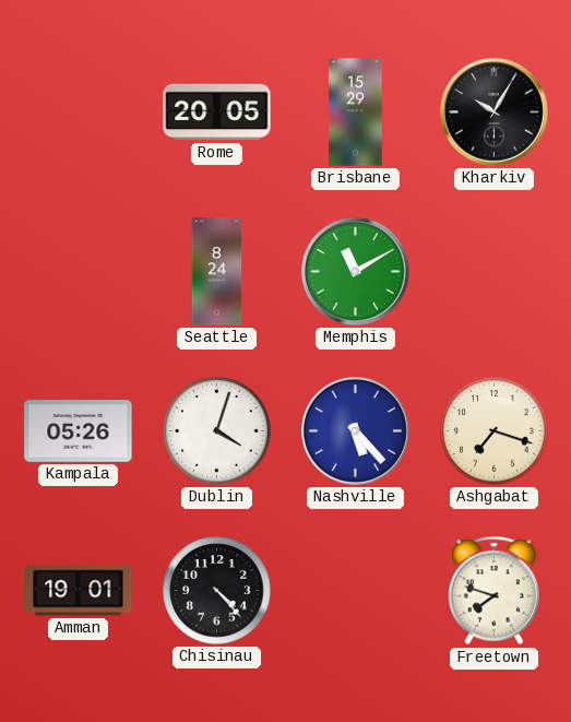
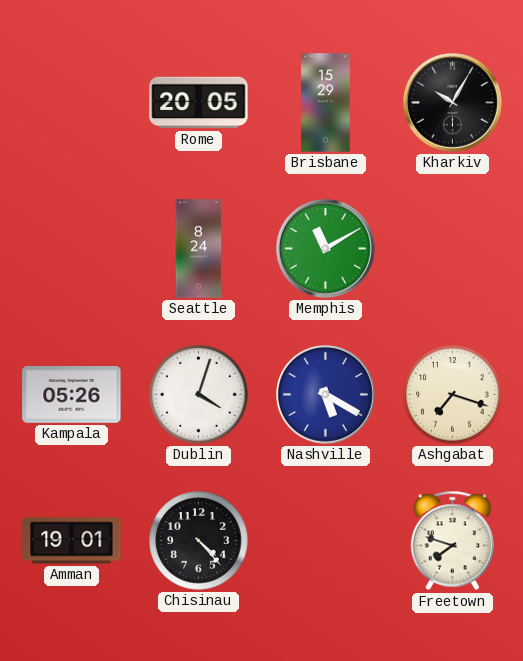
Nashville: 5:23 -> 5:20 (326, 395)
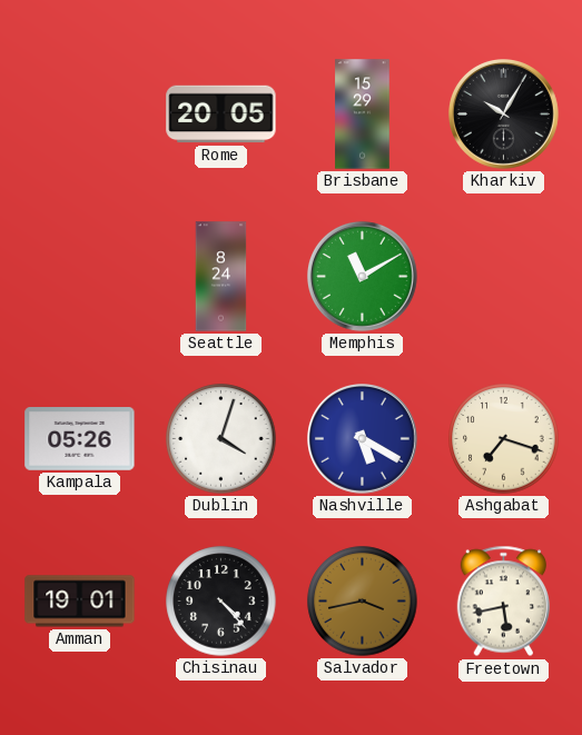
Salvador: none -> 3:43 (363, 602)
Freetown: 7:48 -> 5:43 (503, 602)
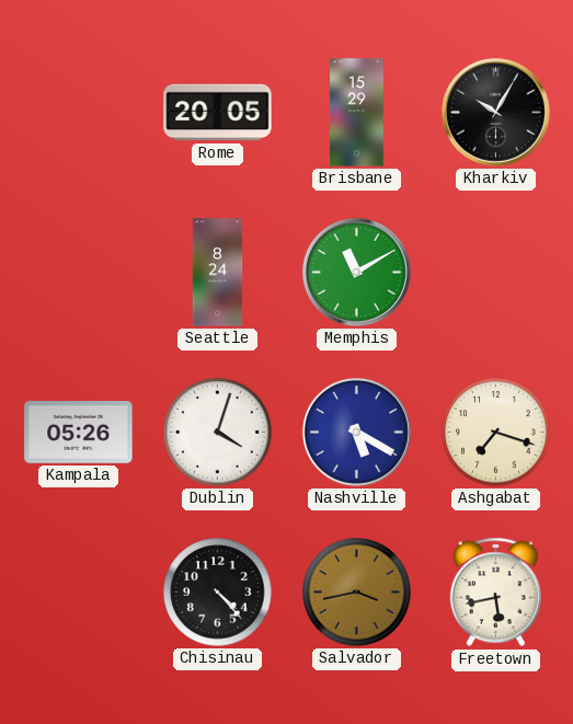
Amman: 19:01 -> none (80, 602)
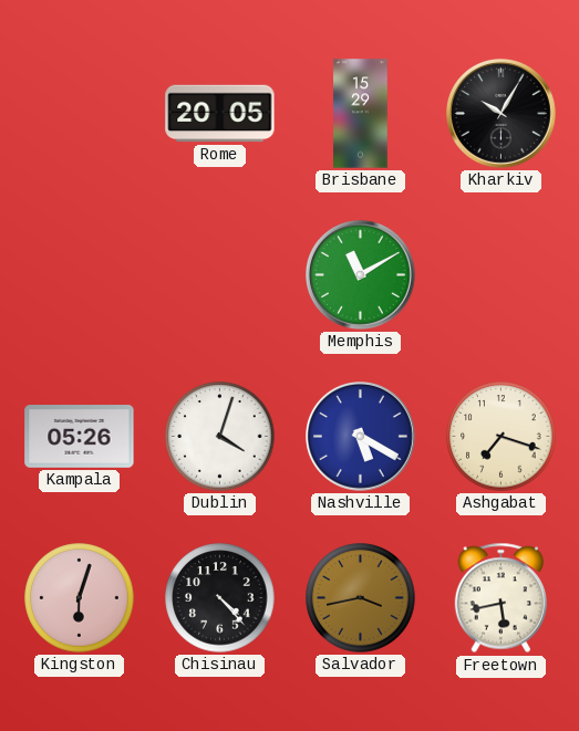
Seattle: 8:24 -> none (218, 273)
Kingston: none -> 6:03 (80, 598)
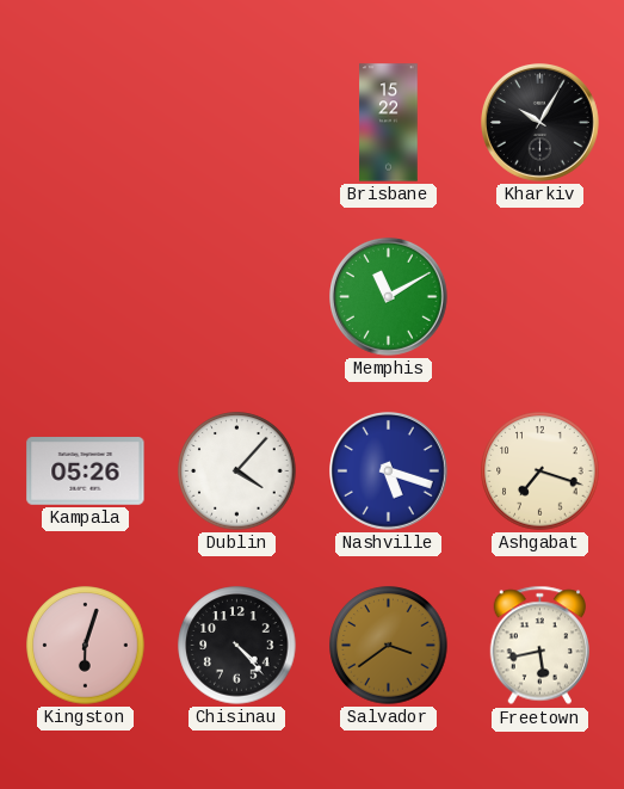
Rome: 20:05 -> none (220, 114)
Brisbane: 15:29 -> 15:22 (389, 123)
Dublin: 4:03 -> 4:07 (237, 471)
Nashville: 5:20 -> 5:18 (389, 471)
Salvador: 3:43 -> 3:39 (389, 646)
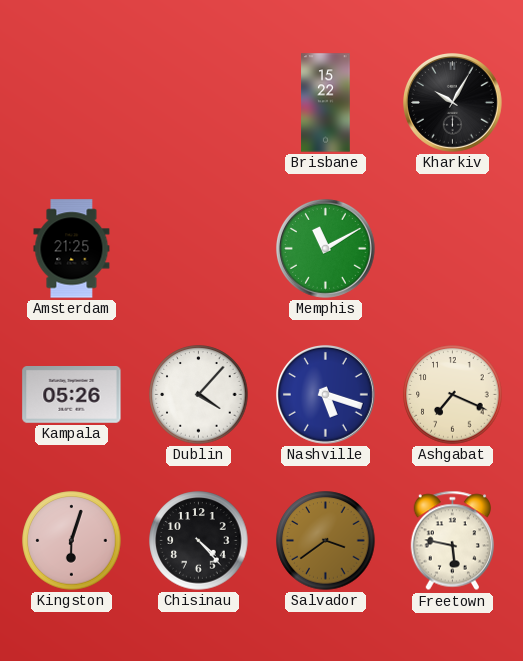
Amsterdam: none -> 21:25 (72, 249)
Ashgabat: 7:18 -> 7:19 (453, 395)
Freetown: 5:43 -> 5:47 (452, 541)
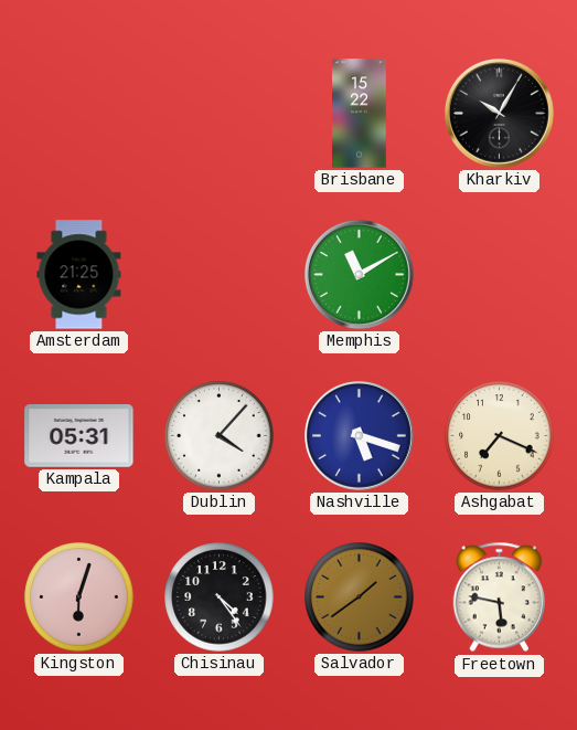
Kampala: 05:26 -> 05:31 (79, 436)
Chisinau: 4:23 -> 4:24 (220, 597)
Salvador: 3:39 -> 1:39 (360, 597)
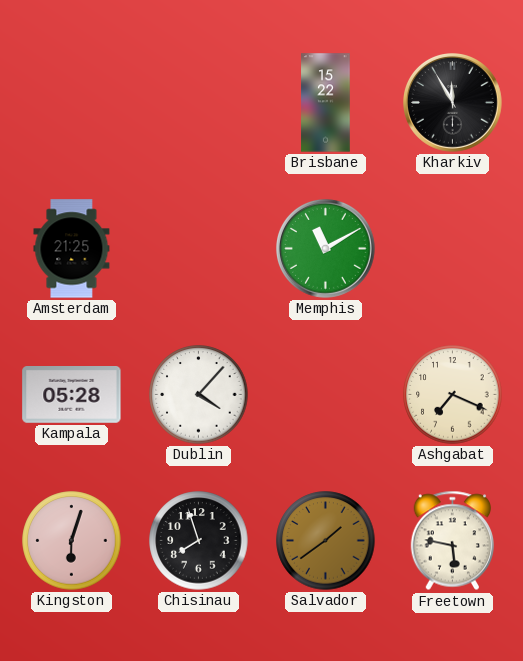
Kharkiv: 10:05 -> 11:55 (453, 103)
Kampala: 05:31 -> 05:28 (72, 395)
Nashville: 5:18 -> none (360, 436)
Chisinau: 4:24 -> 7:57 (199, 541)
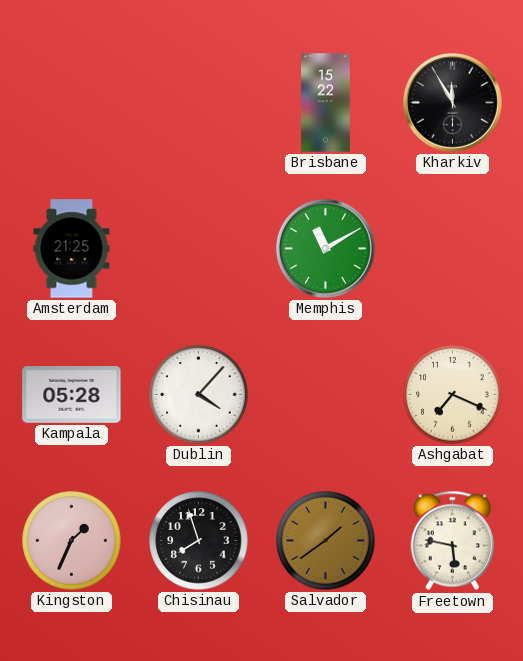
Kingston: 6:03 -> 1:34 (72, 541)
